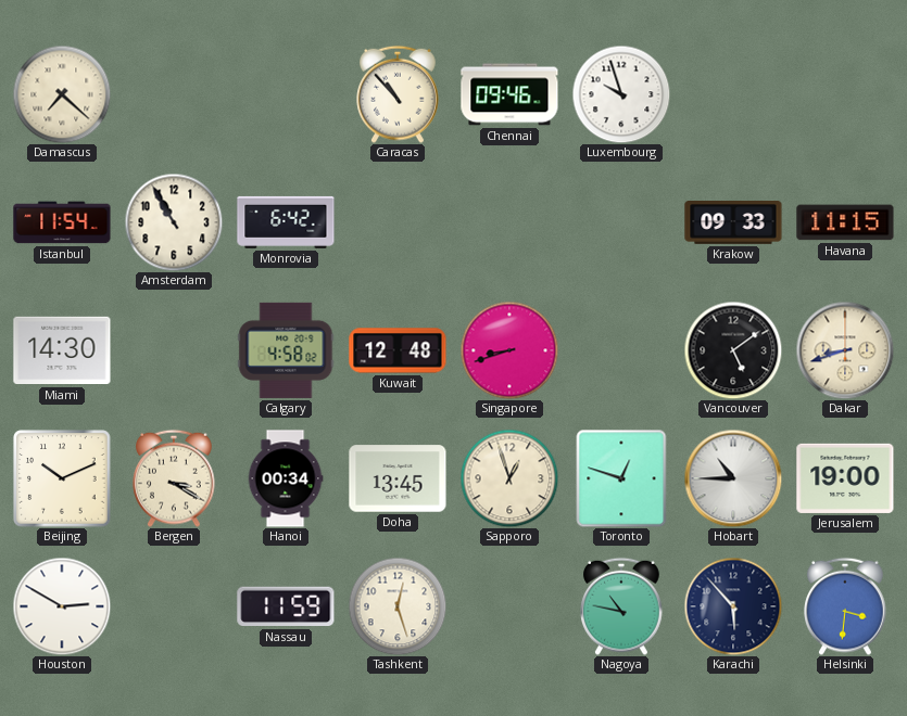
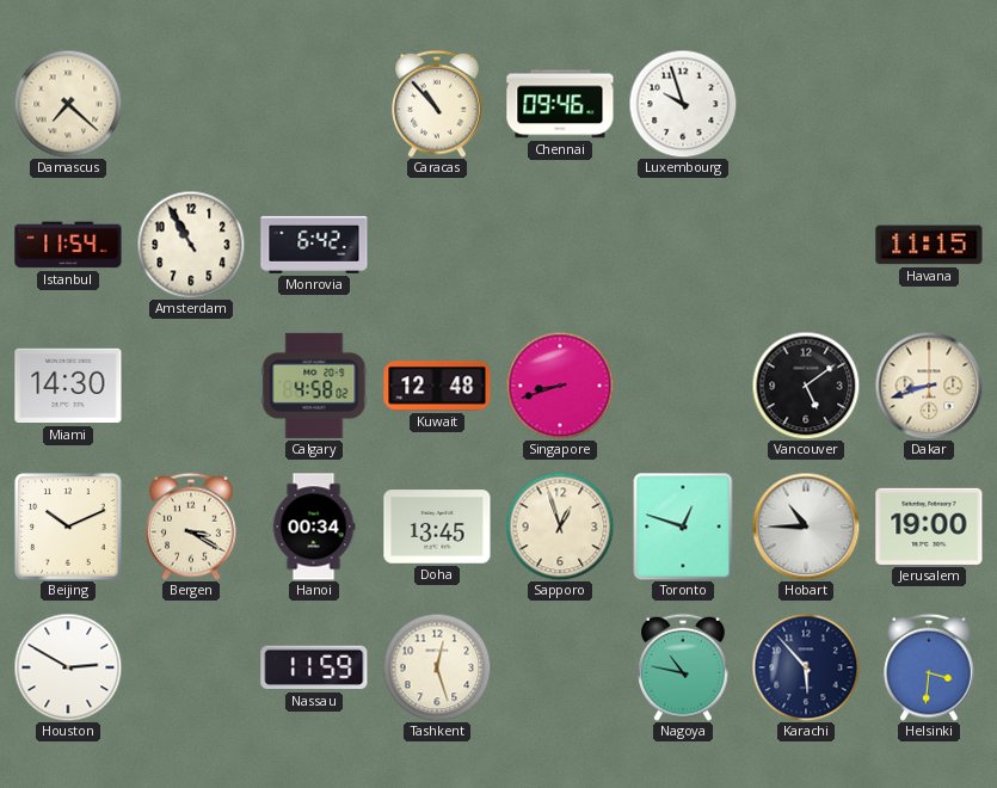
Krakow: 09:33 -> none (733, 222)
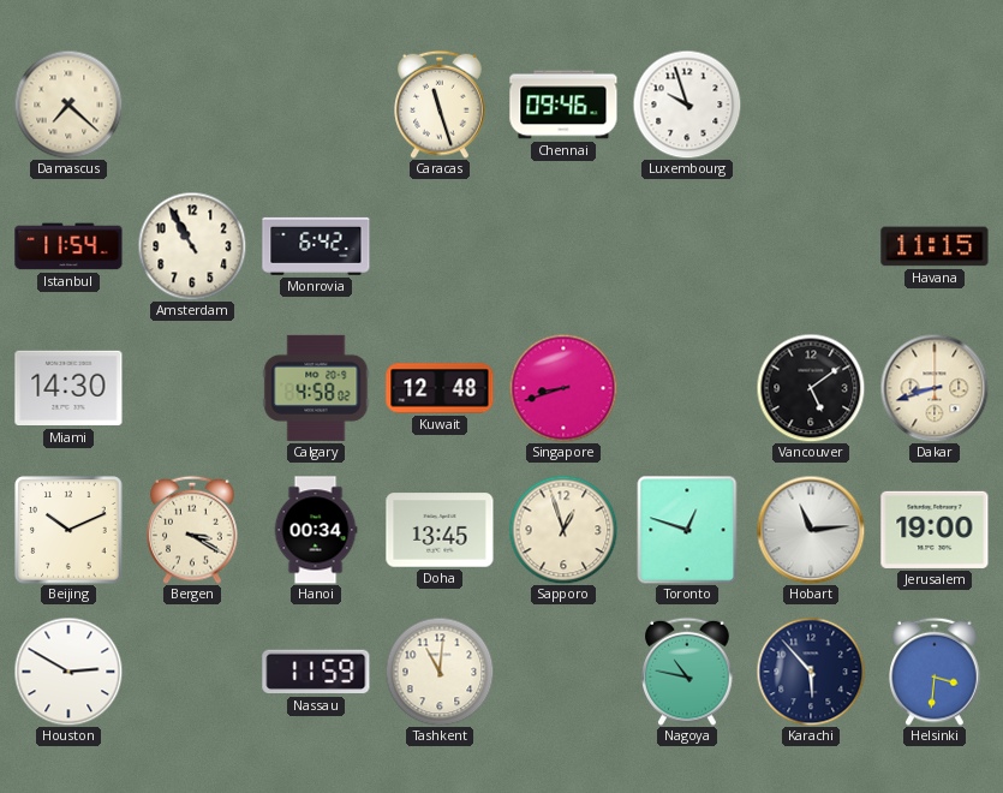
Caracas: 10:53 -> 11:27 (440, 105)
Hobart: 10:45 -> 11:14 (811, 530)
Tashkent: 12:27 -> 11:01 (440, 672)
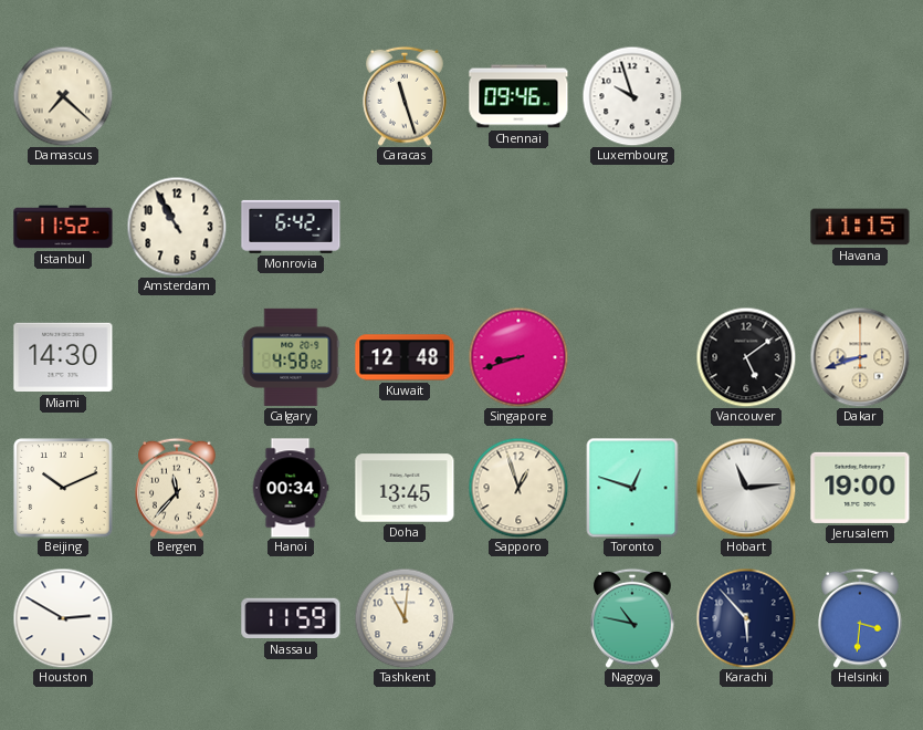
Istanbul: 11:54 -> 11:52 (63, 227)
Bergen: 3:20 -> 11:37 (177, 488)
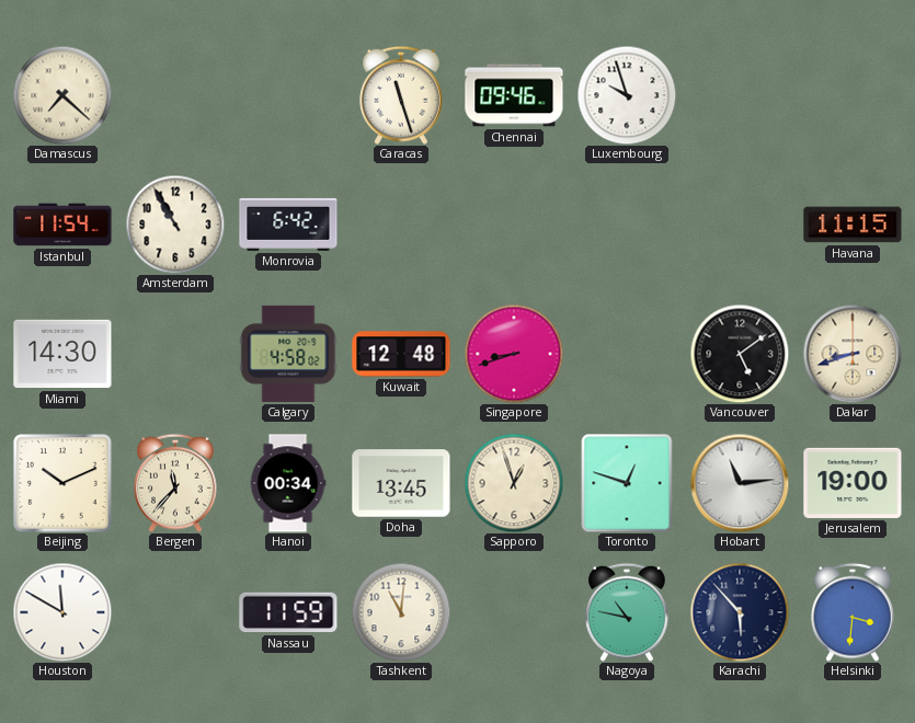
Istanbul: 11:52 -> 11:54 (62, 225)
Houston: 2:50 -> 11:50 (62, 612)
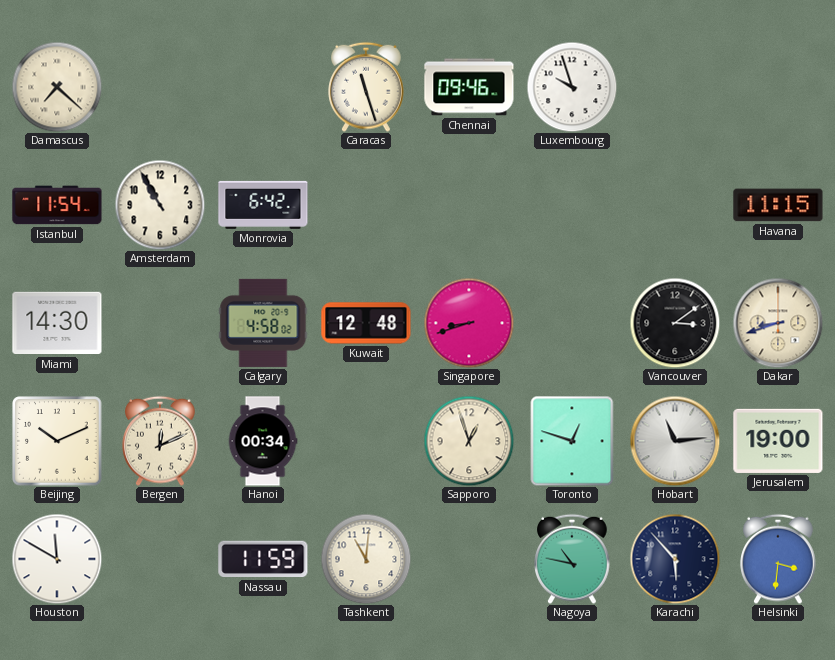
Vancouver: 5:09 -> 3:09 (675, 323)
Bergen: 11:37 -> 12:11 (160, 441)
Doha: 13:45 -> none (401, 483)
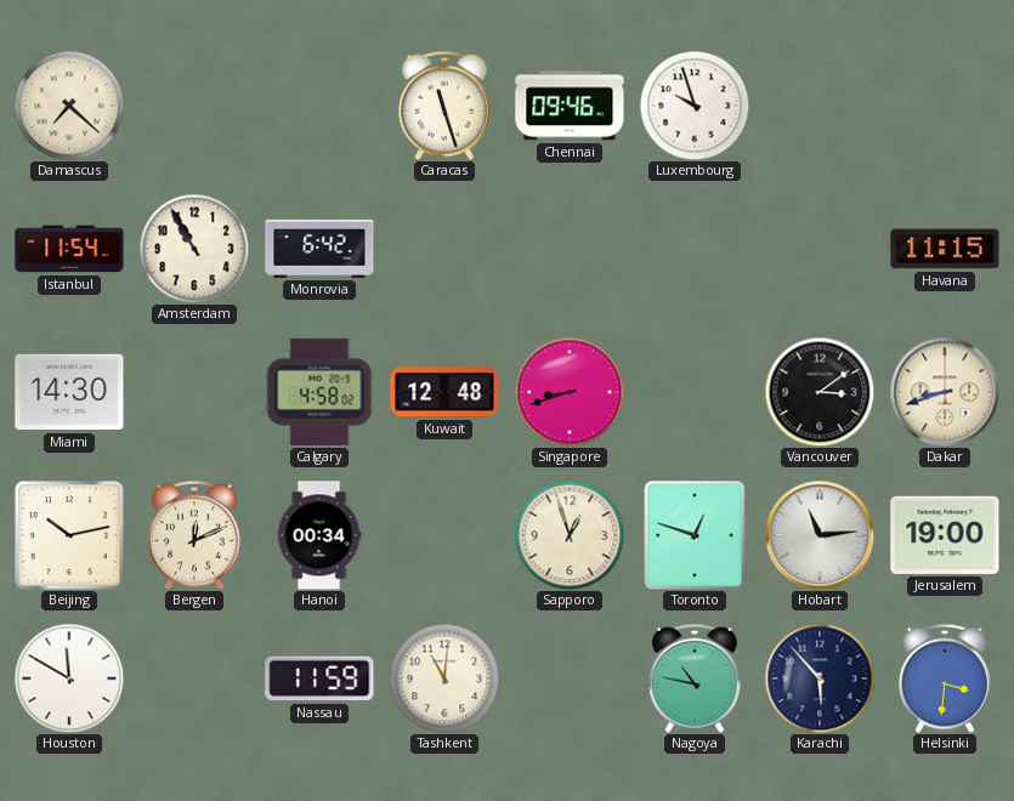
Beijing: 10:11 -> 10:13 (69, 535)
